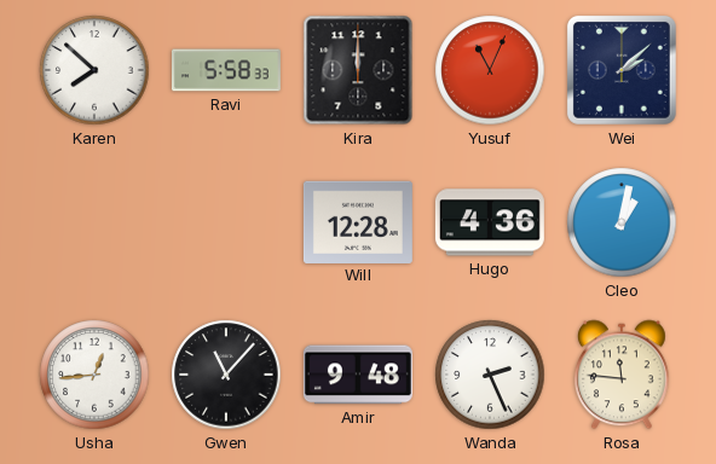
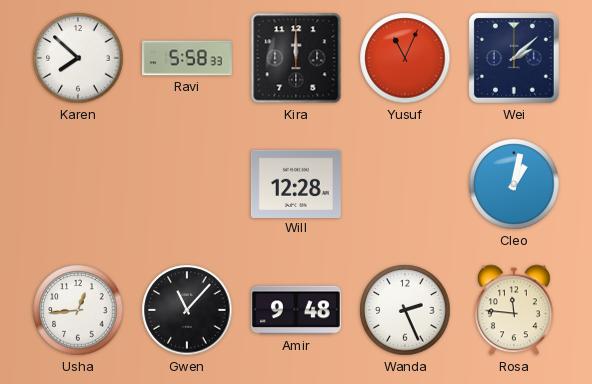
Hugo: 4:36 -> none (490, 222)
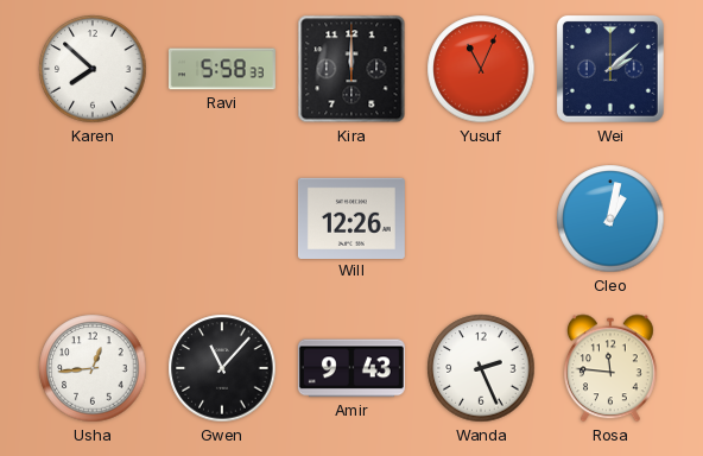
Will: 12:28 -> 12:26 (351, 217)
Amir: 9:48 -> 9:43 (351, 368)
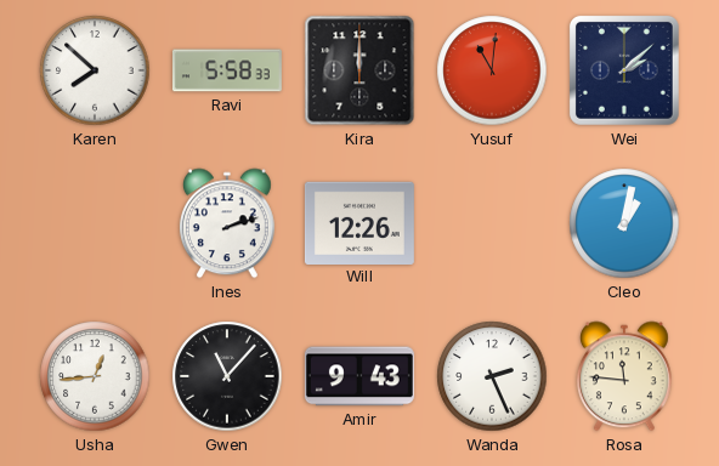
Yusuf: 11:04 -> 11:01 (492, 70)
Ines: none -> 2:12 (227, 223)
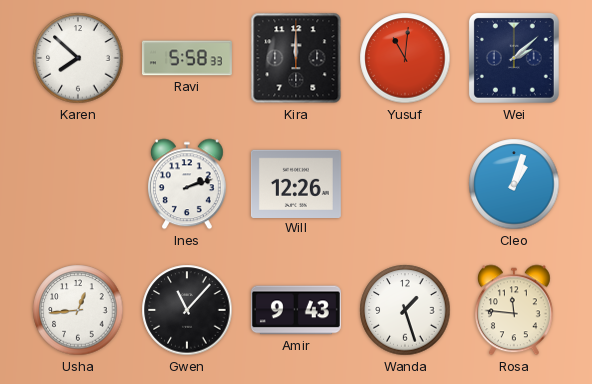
Cleo: 1:02 -> 1:03 (514, 184)
Wanda: 2:26 -> 1:27 (405, 310)
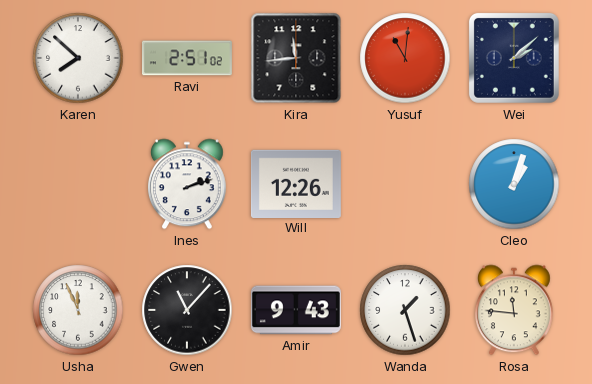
Ravi: 5:58 -> 2:51 (187, 58)
Kira: 12:00 -> 11:44 (296, 58)
Usha: 12:44 -> 11:56 (78, 310)
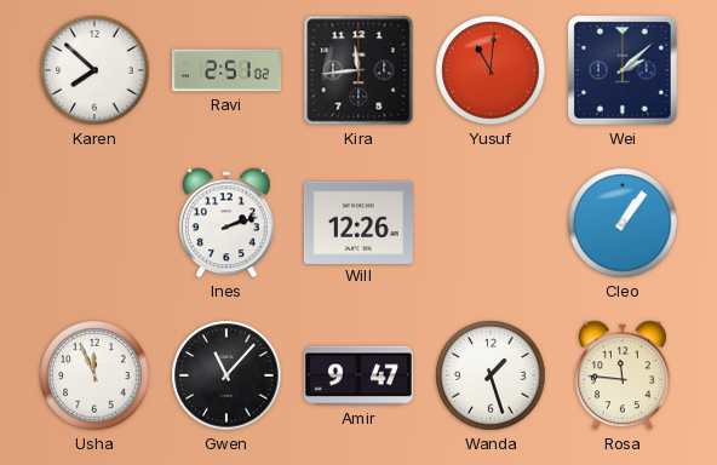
Cleo: 1:03 -> 1:06 (623, 223)
Amir: 9:43 -> 9:47 (358, 375)
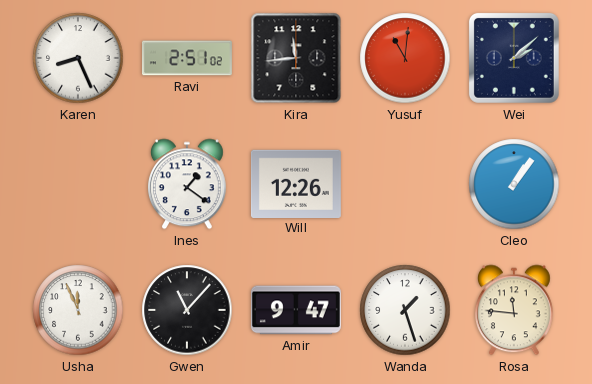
Karen: 7:52 -> 8:26 (78, 58)
Ines: 2:12 -> 1:21 (187, 184)
